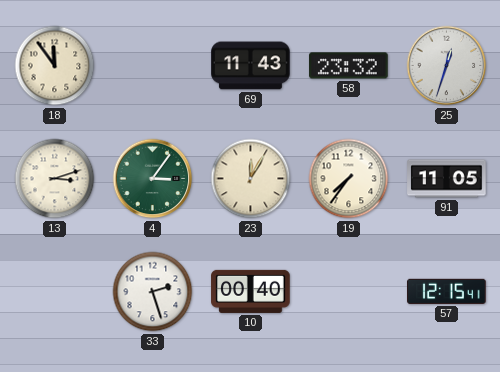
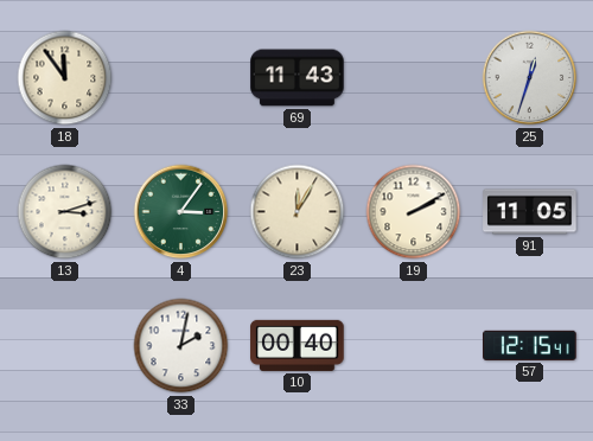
58: 23:32 -> none (349, 66)
19: 7:36 -> 2:10 (414, 212)
33: 2:27 -> 2:02 (181, 346)
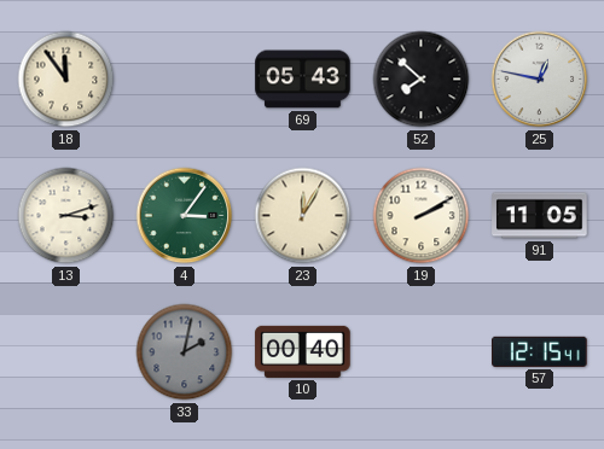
69: 11:43 -> 05:43 (303, 80)
52: none -> 7:52 (422, 80)
25: 12:33 -> 12:47 (540, 80)
33 dial: white -> grey (185, 352)
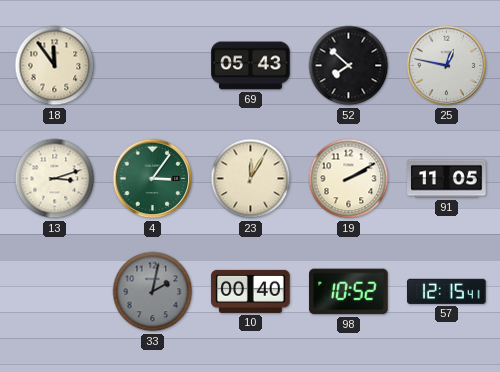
98: none -> 10:52 (349, 292)
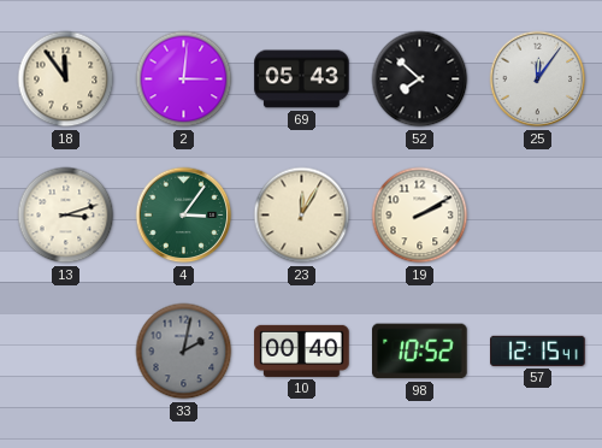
2: none -> 3:01 (184, 79)
25: 12:47 -> 12:06 (538, 79)
91: 11:05 -> none (447, 179)
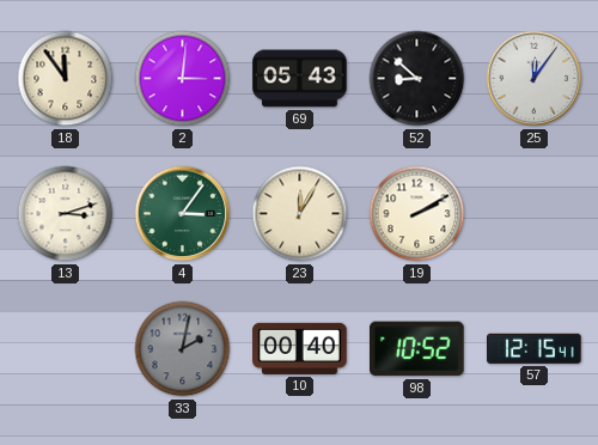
52: 7:52 -> 8:52 (417, 79)
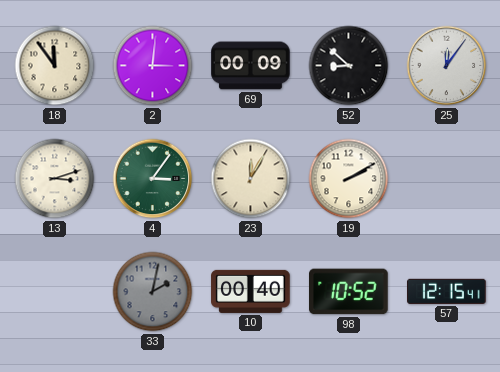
69: 05:43 -> 00:09 (251, 66)
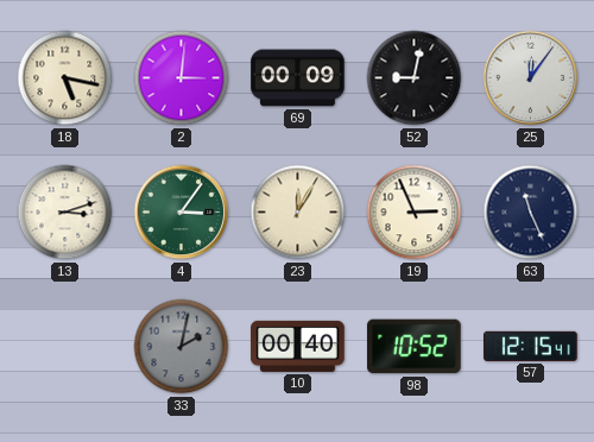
18: 11:54 -> 5:17 (65, 78)
52: 8:52 -> 9:02 (415, 78)
19: 2:10 -> 2:56 (415, 213)
63: none -> 11:26 (531, 213)
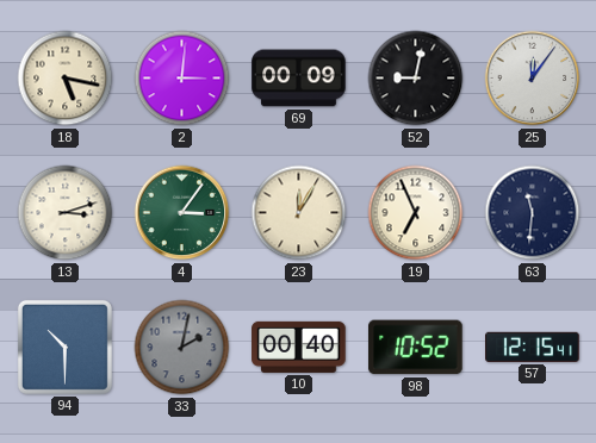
19: 2:56 -> 6:56 (416, 213)
63: 11:26 -> 11:31 (533, 213)
94: none -> 10:30 (64, 347)
